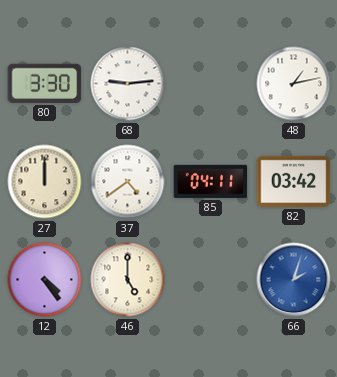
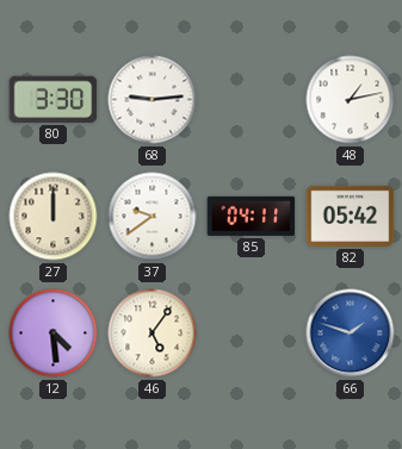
37: 4:39 -> 9:39 (153, 217)
82: 03:42 -> 05:42 (351, 216)
12: 4:24 -> 4:29 (54, 333)
46: 5:00 -> 5:06 (153, 333)
66: 2:03 -> 1:48 (351, 333)
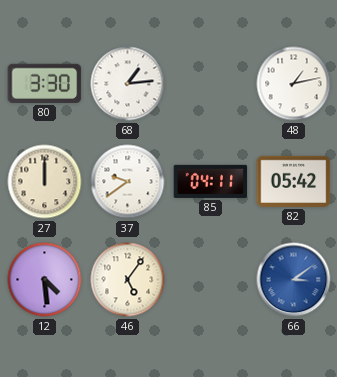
68: 9:14 -> 1:14 (128, 84)
66: 1:48 -> 3:09 (294, 280)
